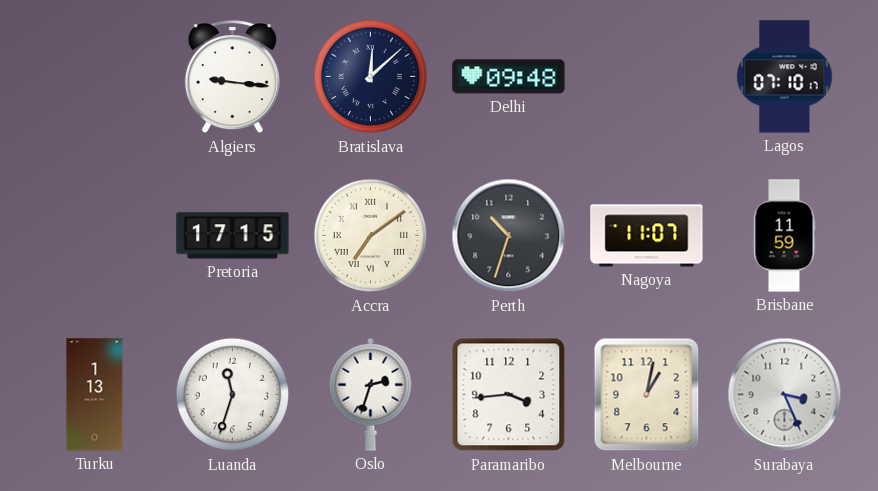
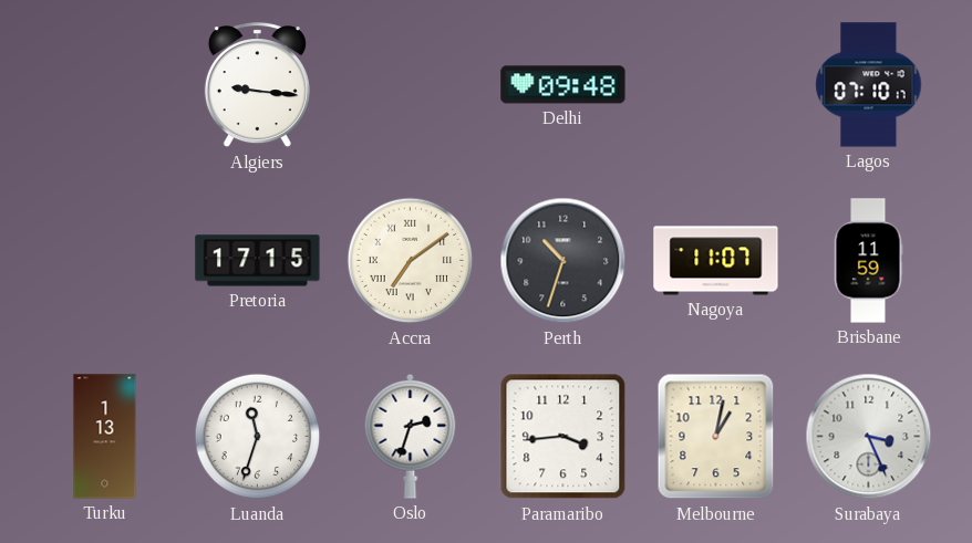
Bratislava: 12:08 -> none (371, 77)
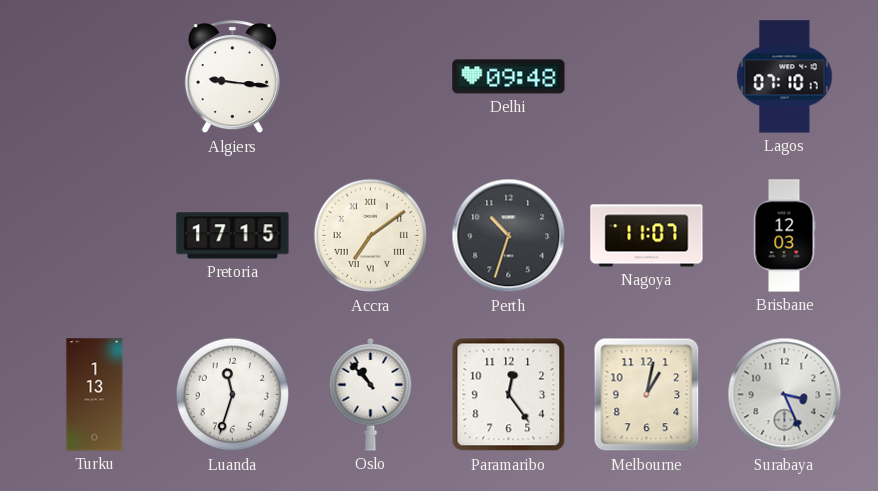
Brisbane: 11:59 -> 12:03 (784, 236)
Oslo: 2:33 -> 10:53 (371, 394)
Paramaribo: 3:44 -> 12:24 (509, 395)
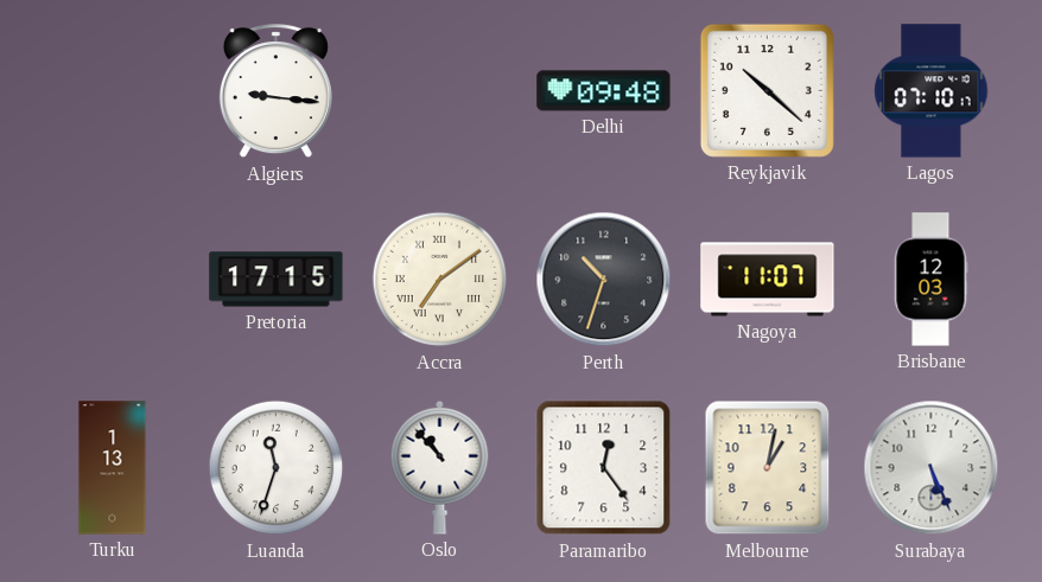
Reykjavik: none -> 10:22 (767, 90)
Surabaya: 3:26 -> 5:26 (932, 468)
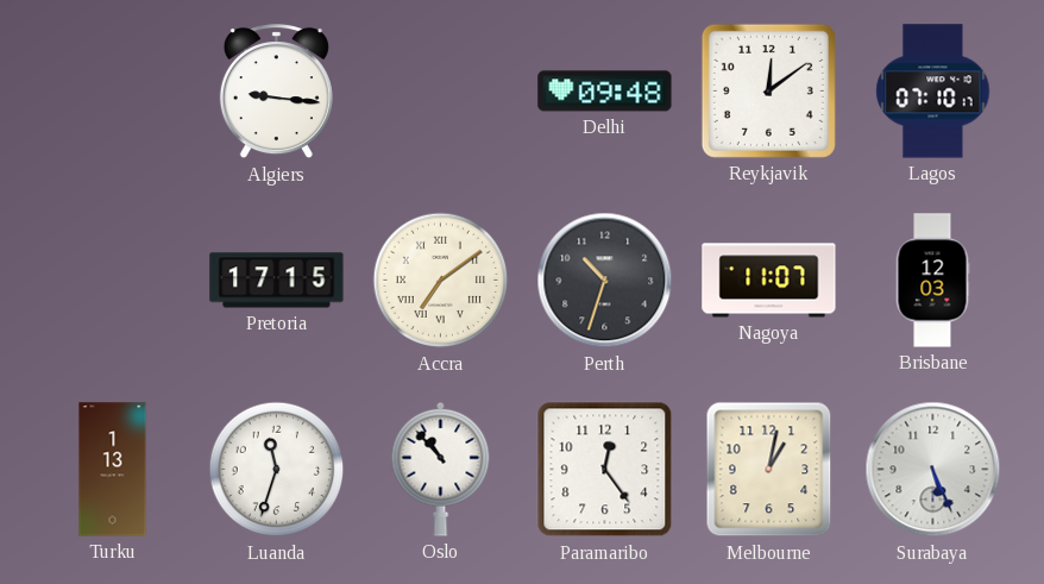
Reykjavik: 10:22 -> 12:09 (768, 90)
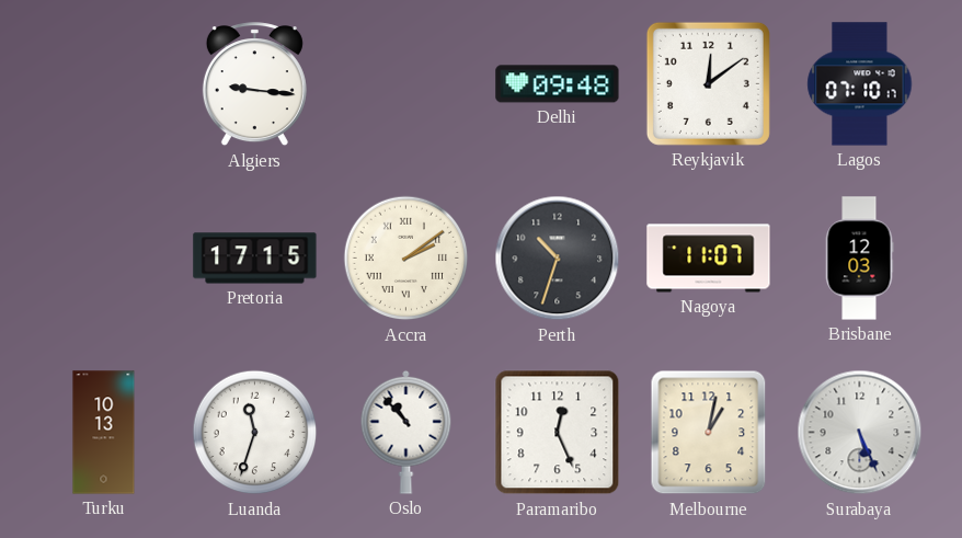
Accra: 7:09 -> 2:09 (406, 259)
Turku: 1:13 -> 10:13 (104, 433)
Paramaribo: 12:24 -> 12:26 (558, 433)
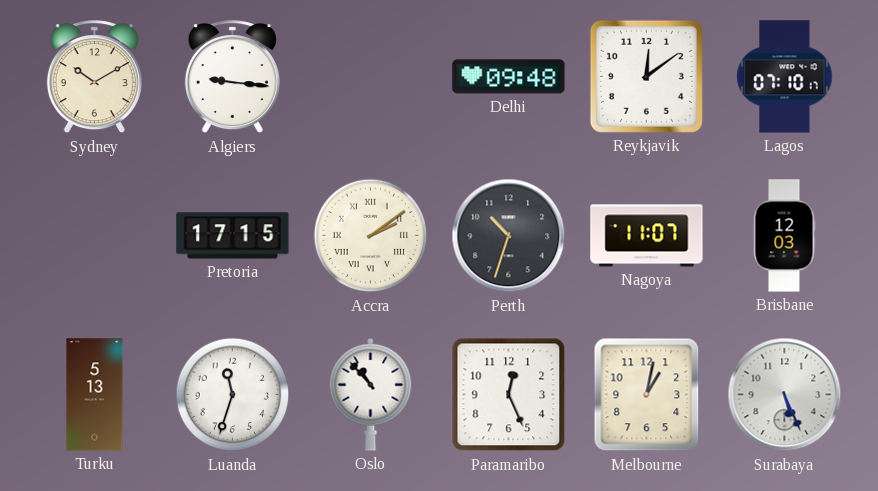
Sydney: none -> 10:10 (94, 77)
Turku: 10:13 -> 5:13 (95, 395)
